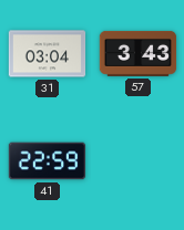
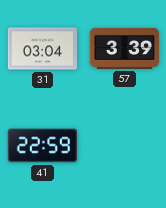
57: 3:43 -> 3:39 (125, 48)
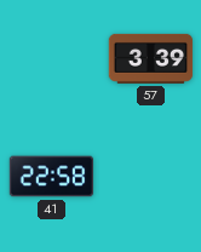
31: 03:04 -> none (43, 49)
41: 22:59 -> 22:58 (52, 177)
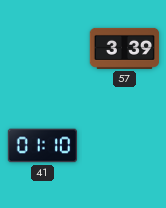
41: 22:58 -> 01:10 (43, 146)
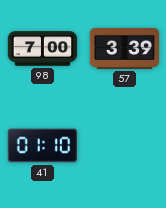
98: none -> 7:00 (43, 49)
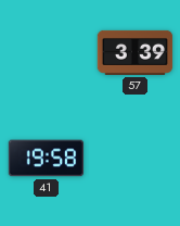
98: 7:00 -> none (43, 49)
41: 01:10 -> 19:58 (47, 159)
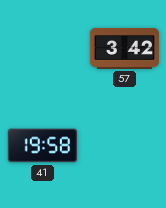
57: 3:39 -> 3:42 (125, 48)
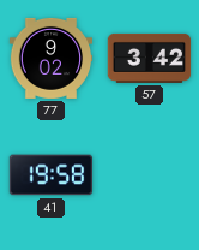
77: none -> 9:02 (52, 58)
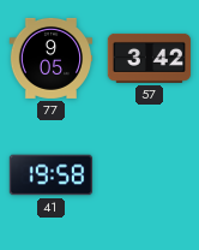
77: 9:02 -> 9:05 (52, 58)
